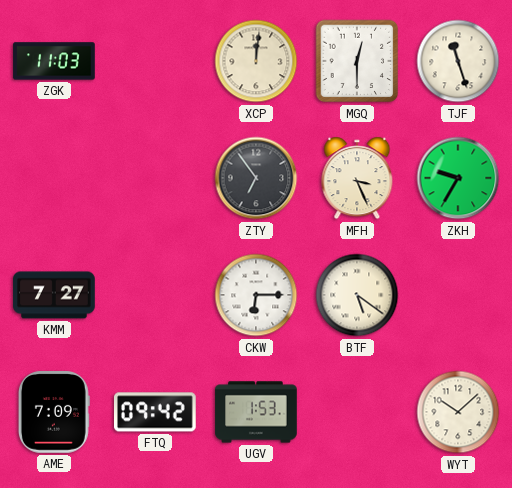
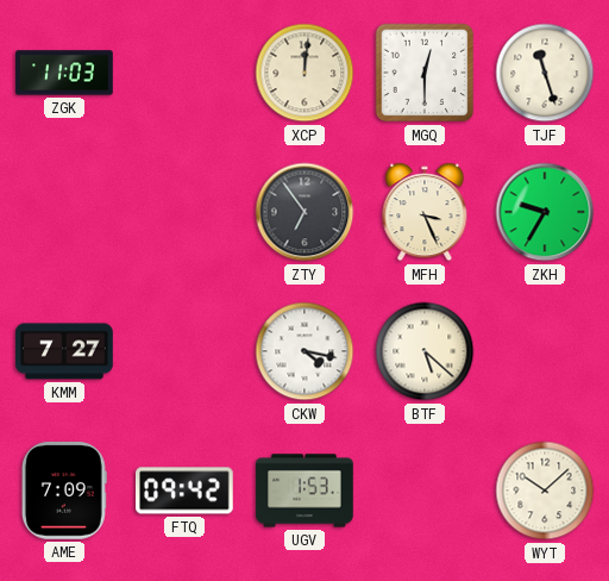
CKW: 6:15 -> 4:17 (304, 351)
BTF: 5:21 -> 5:22 (425, 351)
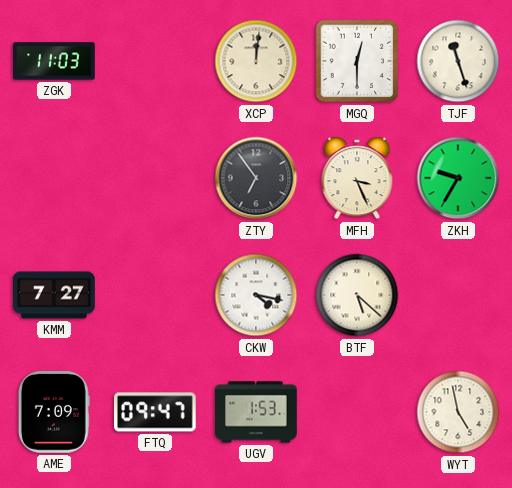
FTQ: 09:42 -> 09:47 (156, 412)
WYT: 10:08 -> 4:58 (458, 412)
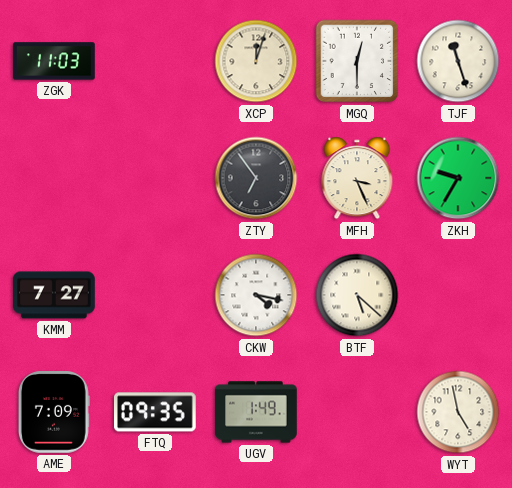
XCP: 12:01 -> 12:03 (256, 61)
FTQ: 09:47 -> 09:35 (156, 412)
UGV: 1:53 -> 1:49 (256, 412)
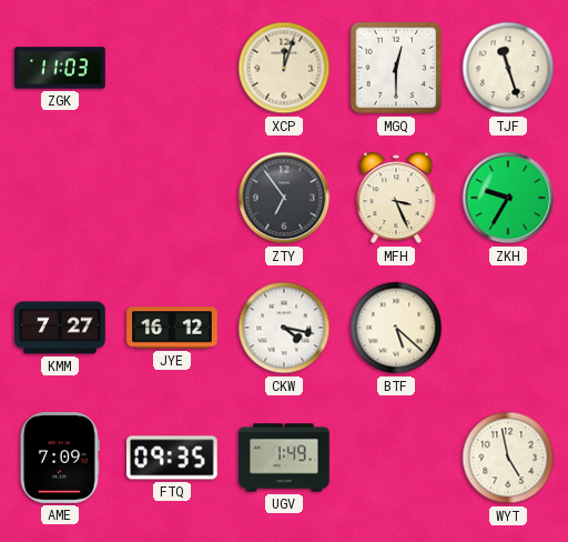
JYE: none -> 16:12 (172, 328)
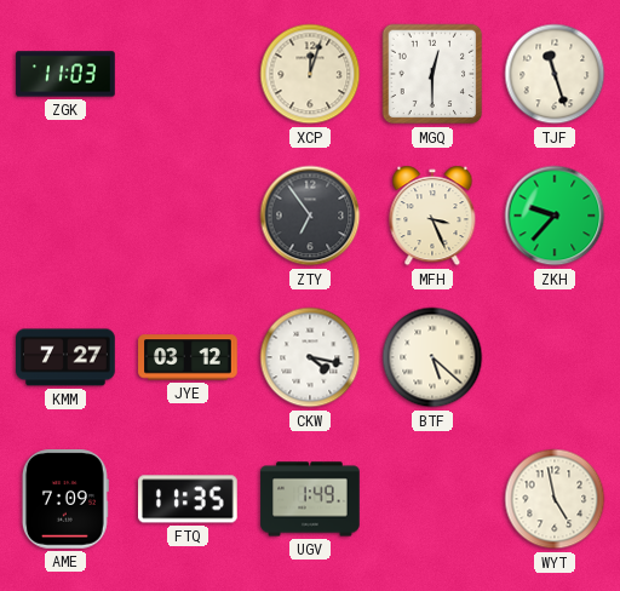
ZKH: 9:35 -> 9:37 (555, 216)
JYE: 16:12 -> 03:12 (188, 357)
FTQ: 09:35 -> 11:35 (189, 499)
